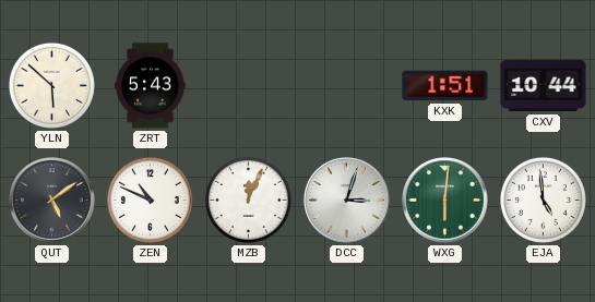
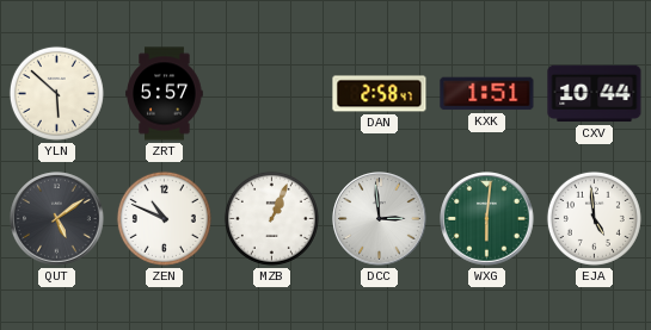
ZRT: 5:43 -> 5:57 (165, 94)
DAN: none -> 2:58 (380, 94)
MZB: 12:04 -> 1:04 (271, 218)
DCC: 3:03 -> 2:59 (380, 219)
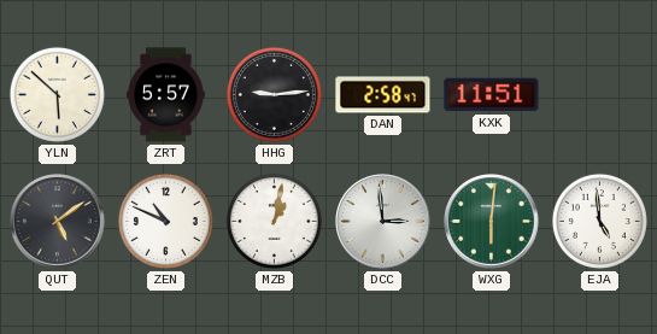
HHG: none -> 9:14 (274, 94)
KXK: 1:51 -> 11:51 (492, 95)
CXV: 10:44 -> none (595, 94)
MZB: 1:04 -> 1:02 (274, 221)
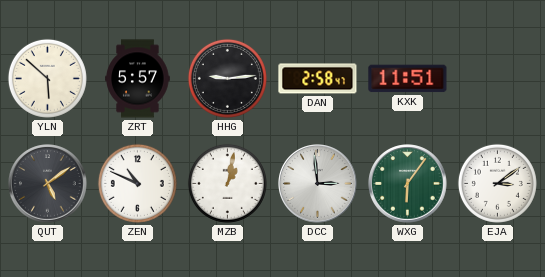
WXG: 6:01 -> 6:06 (408, 184)
EJA: 4:59 -> 3:09 (497, 183)
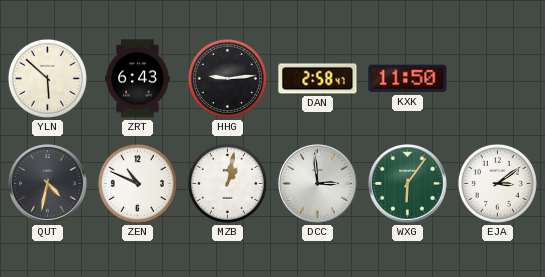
ZRT: 5:57 -> 6:43 (138, 79)
KXK: 11:51 -> 11:50 (408, 79)
QUT: 5:09 -> 4:32 (48, 184)
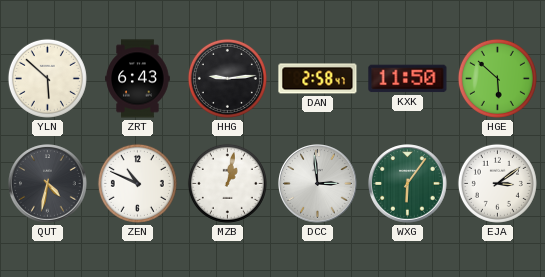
HGE: none -> 5:52 (497, 78)
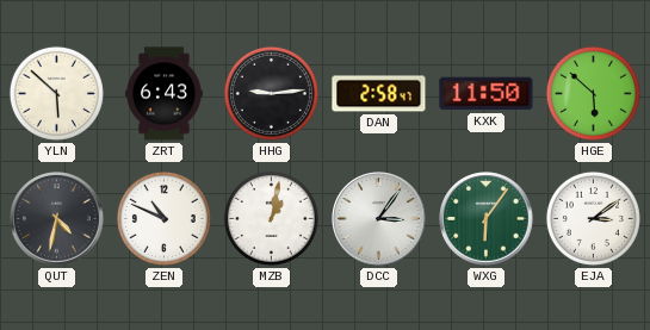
DCC: 2:59 -> 3:06 (379, 219)
